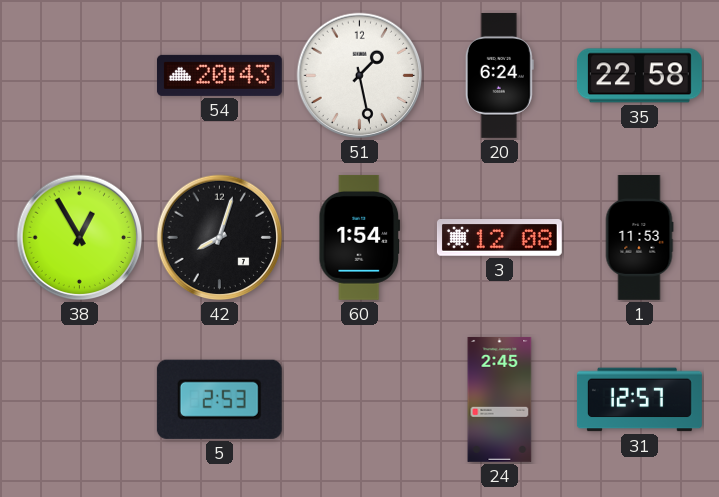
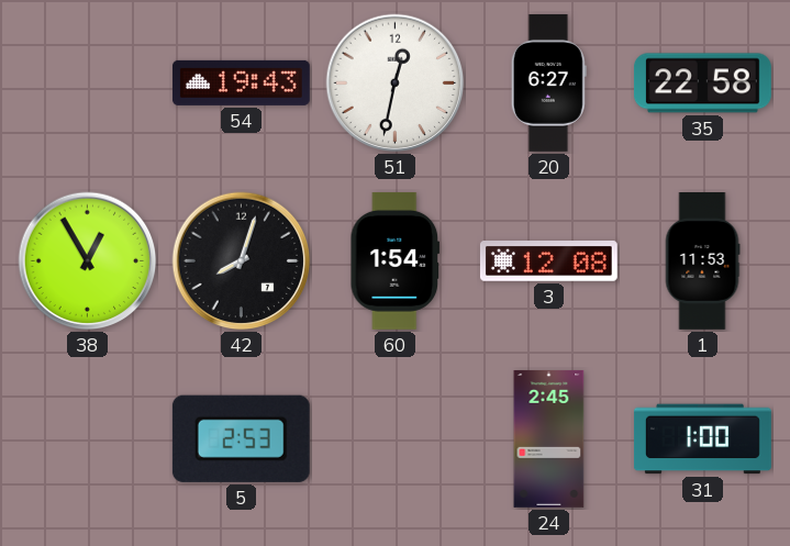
54: 20:43 -> 19:43 (241, 82)
51: 1:28 -> 12:32 (396, 83)
20: 6:24 -> 6:27 (548, 82)
31: 12:57 -> 1:00 (703, 439)
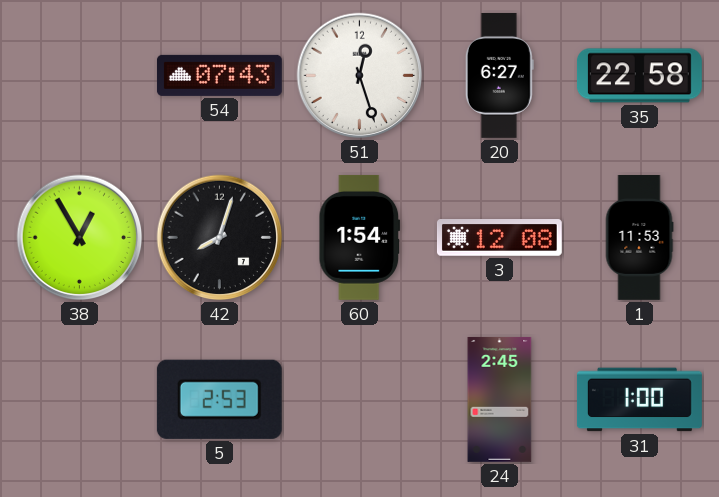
54: 19:43 -> 07:43 (219, 75)
51: 12:32 -> 12:27 (360, 76)
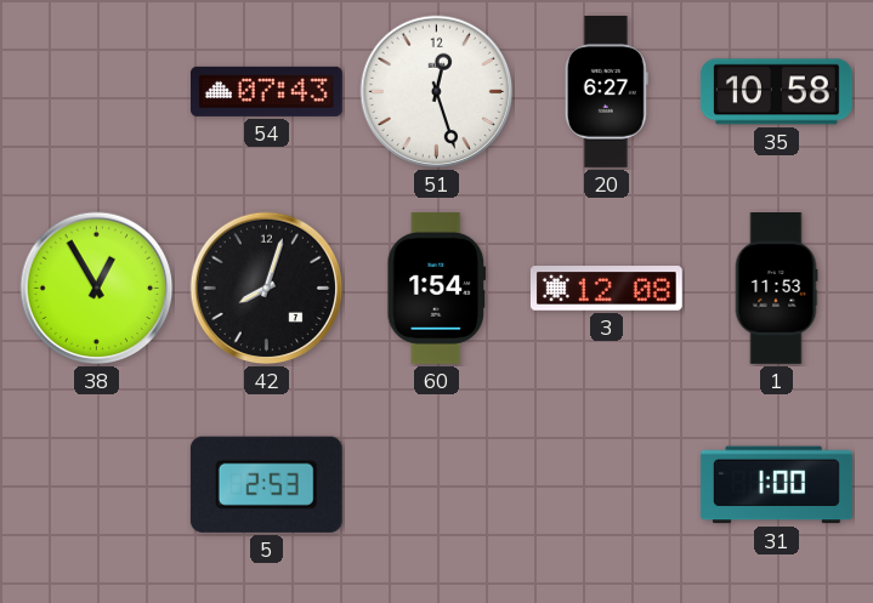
35: 22:58 -> 10:58 (776, 92)
24: 2:45 -> none (500, 400)
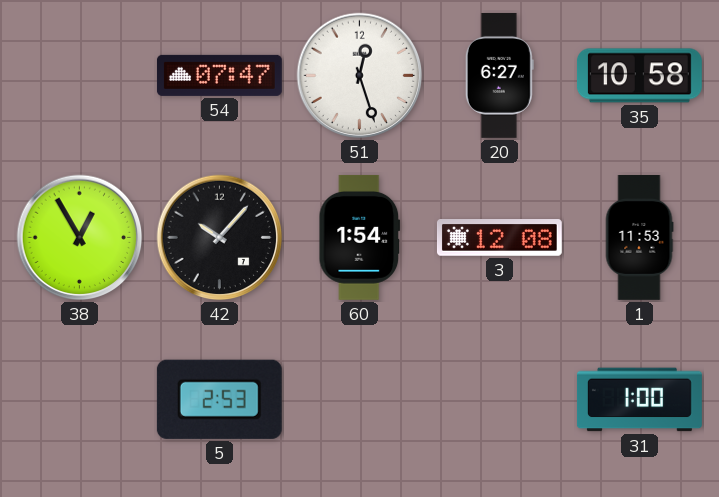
54: 07:43 -> 07:47 (219, 75)
42: 8:03 -> 10:07 (220, 238)
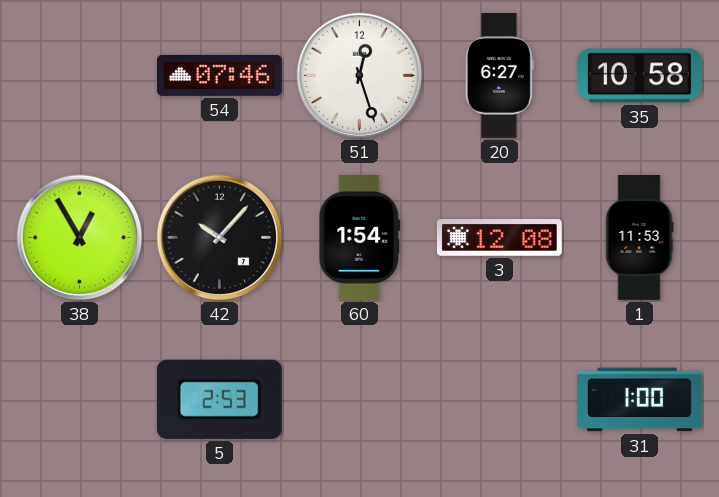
54: 07:47 -> 07:46 (219, 75)
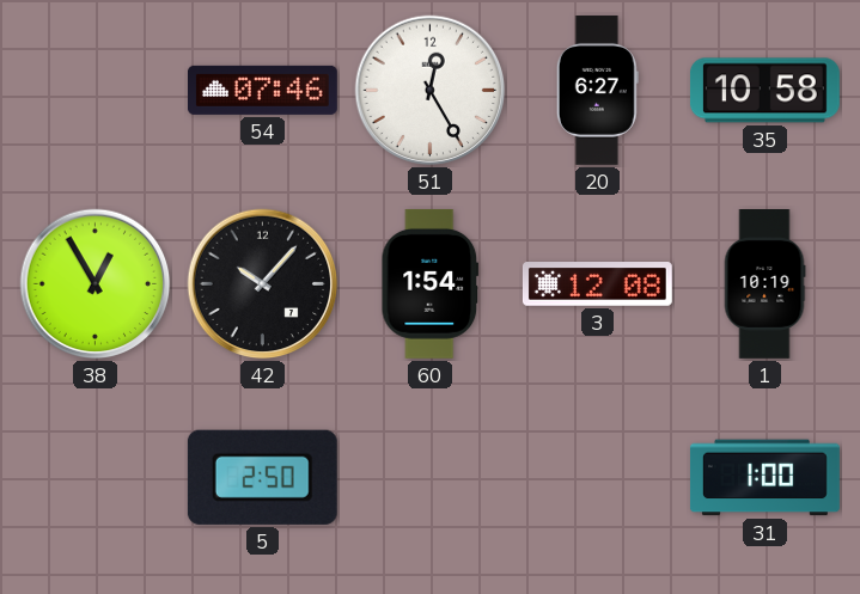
51: 12:27 -> 12:25 (431, 91)
1: 11:53 -> 10:19 (764, 284)
5: 2:53 -> 2:50 (262, 477)
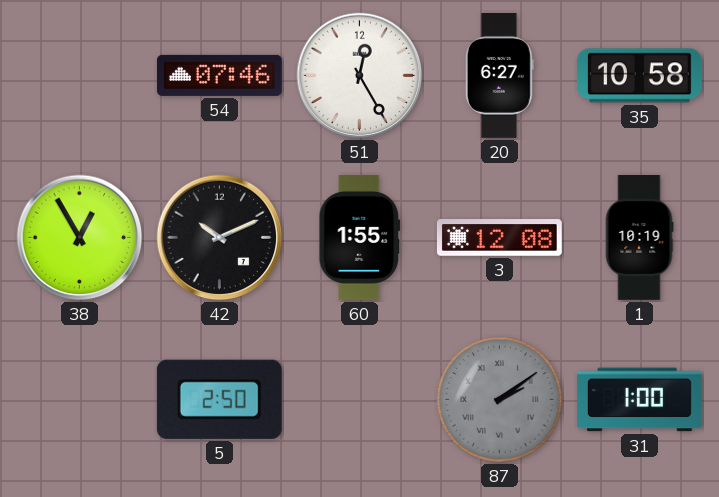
42: 10:07 -> 10:11 (220, 238)
60: 1:54 -> 1:55 (360, 237)
87: none -> 2:09 (500, 400)
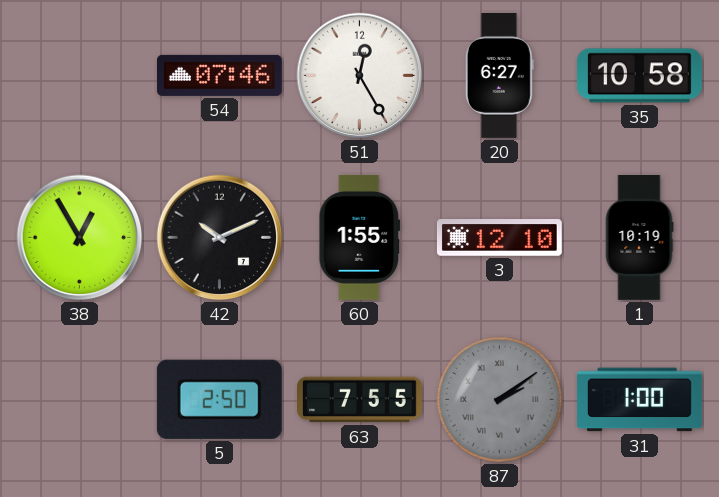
3: 12:08 -> 12:10 (499, 238)
63: none -> 7:55 (360, 400)
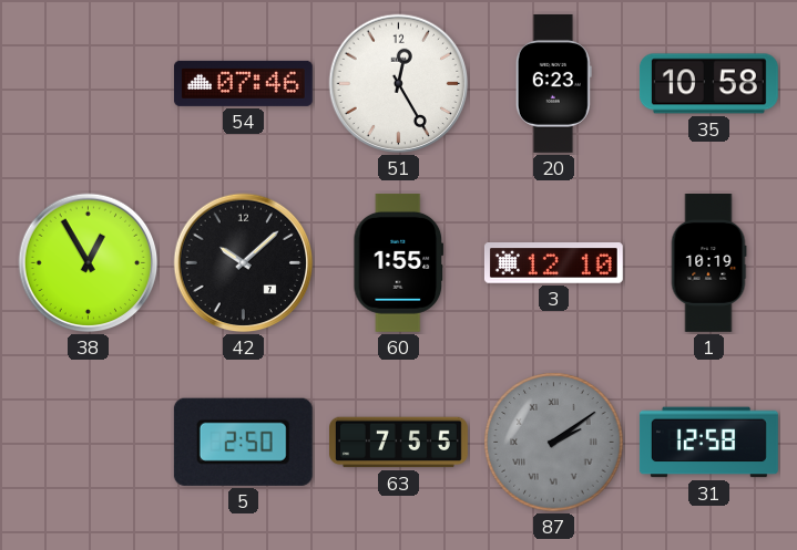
20: 6:27 -> 6:23 (553, 83)
42: 10:11 -> 10:08 (244, 263)
31: 1:00 -> 12:58 (709, 443)
